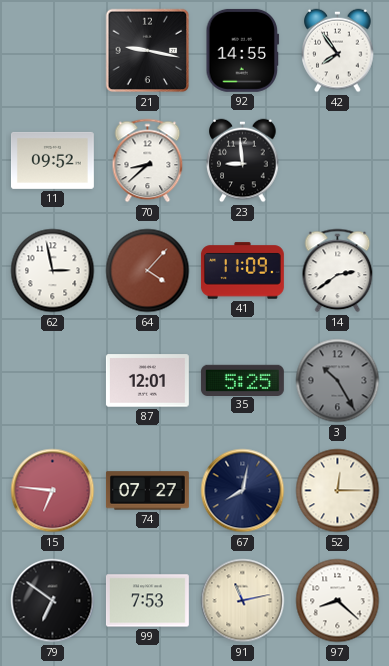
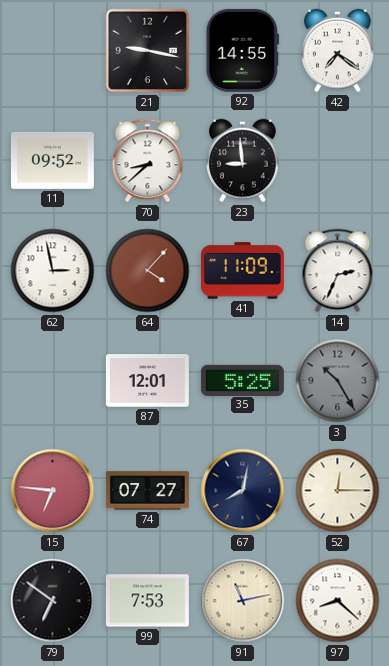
42: 7:54 -> 7:21 (338, 51)
14: 2:39 -> 2:34 (338, 271)
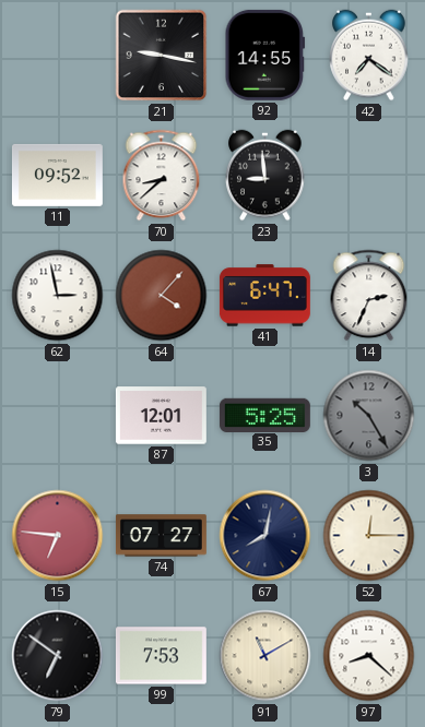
41: 11:09 -> 6:47 (264, 296)
91: 11:13 -> 11:10 (265, 656)
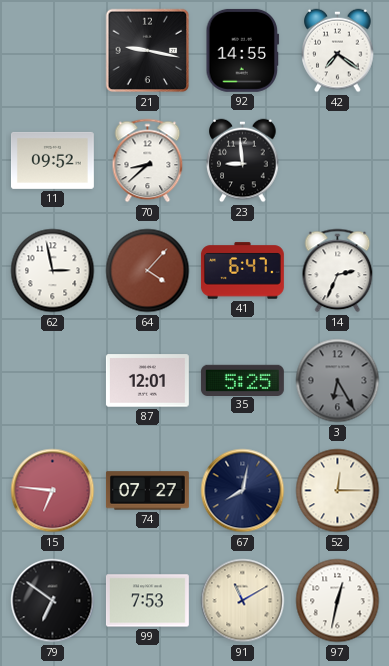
3: 10:25 -> 6:25 (338, 381)
97: 8:22 -> 12:32 (338, 601)
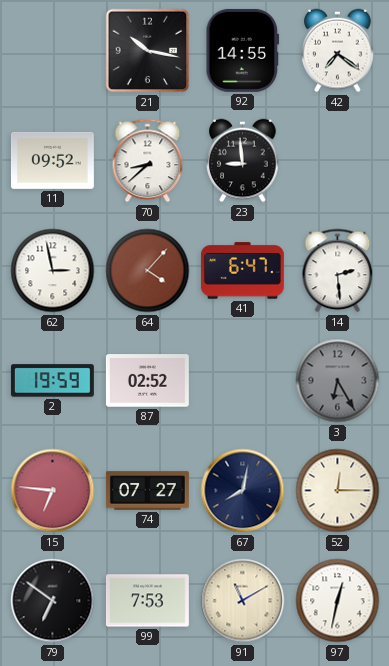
21: 9:17 -> 10:17 (148, 51)
14: 2:34 -> 2:29 (338, 271)
2: none -> 19:59 (52, 381)
87: 12:01 -> 02:52 (147, 381)
35: 5:25 -> none (242, 380)
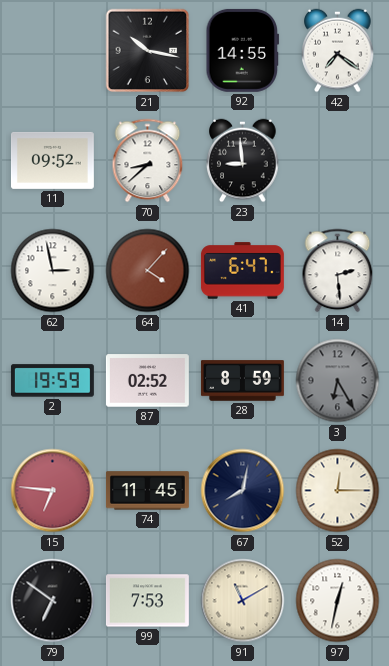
28: none -> 8:59 (242, 381)
74: 07:27 -> 11:45 (147, 491)
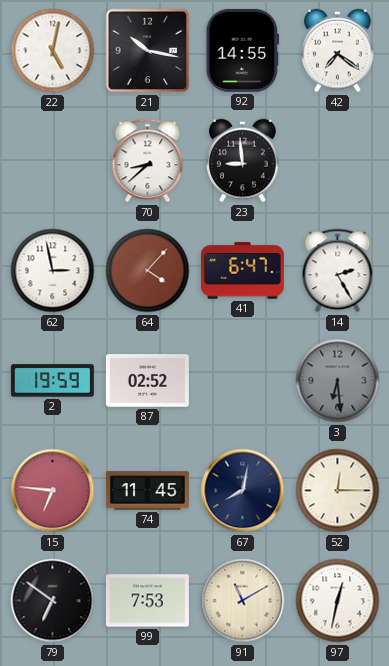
22: none -> 5:02 (53, 51)
11: 09:52 -> none (52, 160)
14: 2:29 -> 2:25 (338, 271)
28: 8:59 -> none (242, 381)
3: 6:25 -> 6:29 (338, 381)
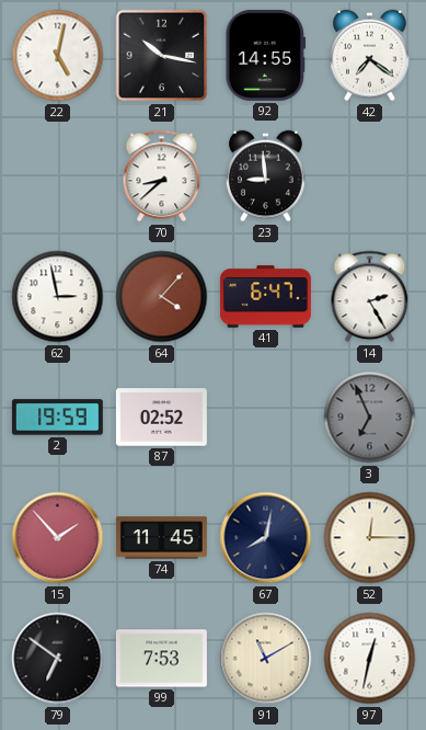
3: 6:29 -> 6:56 (370, 418)
15: 6:46 -> 1:53 (58, 538)
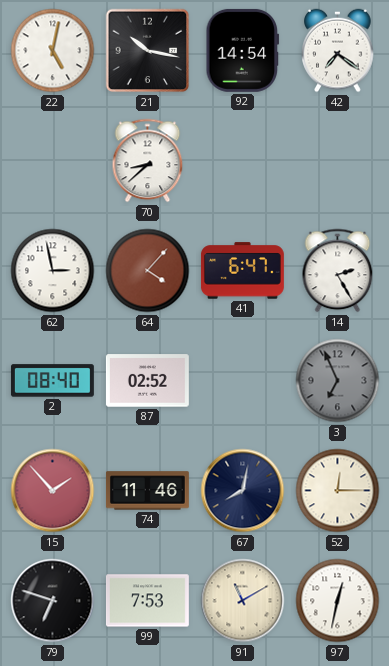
92: 14:55 -> 14:54 (243, 50)
23: 8:59 -> none (266, 176)
2: 19:59 -> 08:40 (52, 381)
74: 11:45 -> 11:46 (147, 491)
79: 6:51 -> 6:48 (53, 601)
